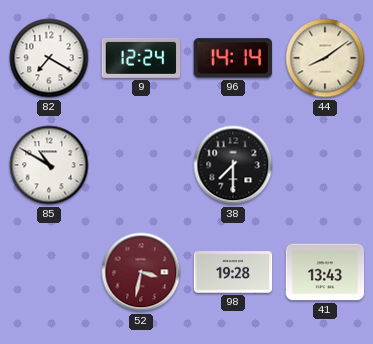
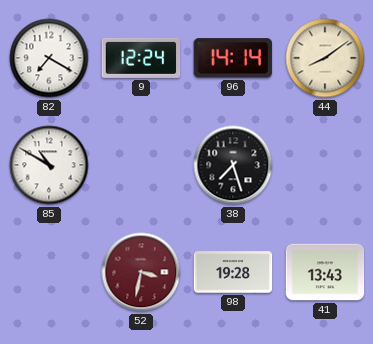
38: 7:30 -> 7:27 (233, 165)
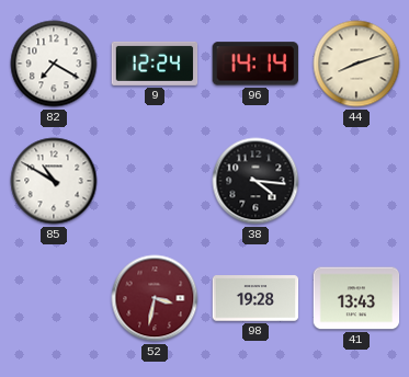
44: 8:09 -> 8:12 (356, 64)
38: 7:27 -> 4:16 (255, 181)
